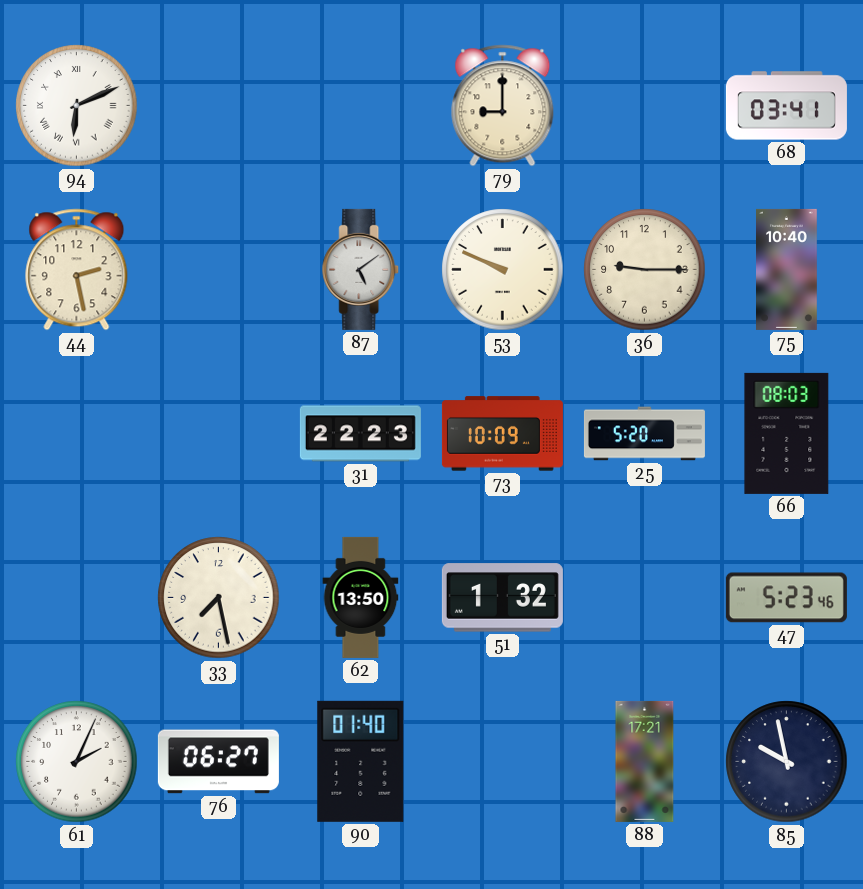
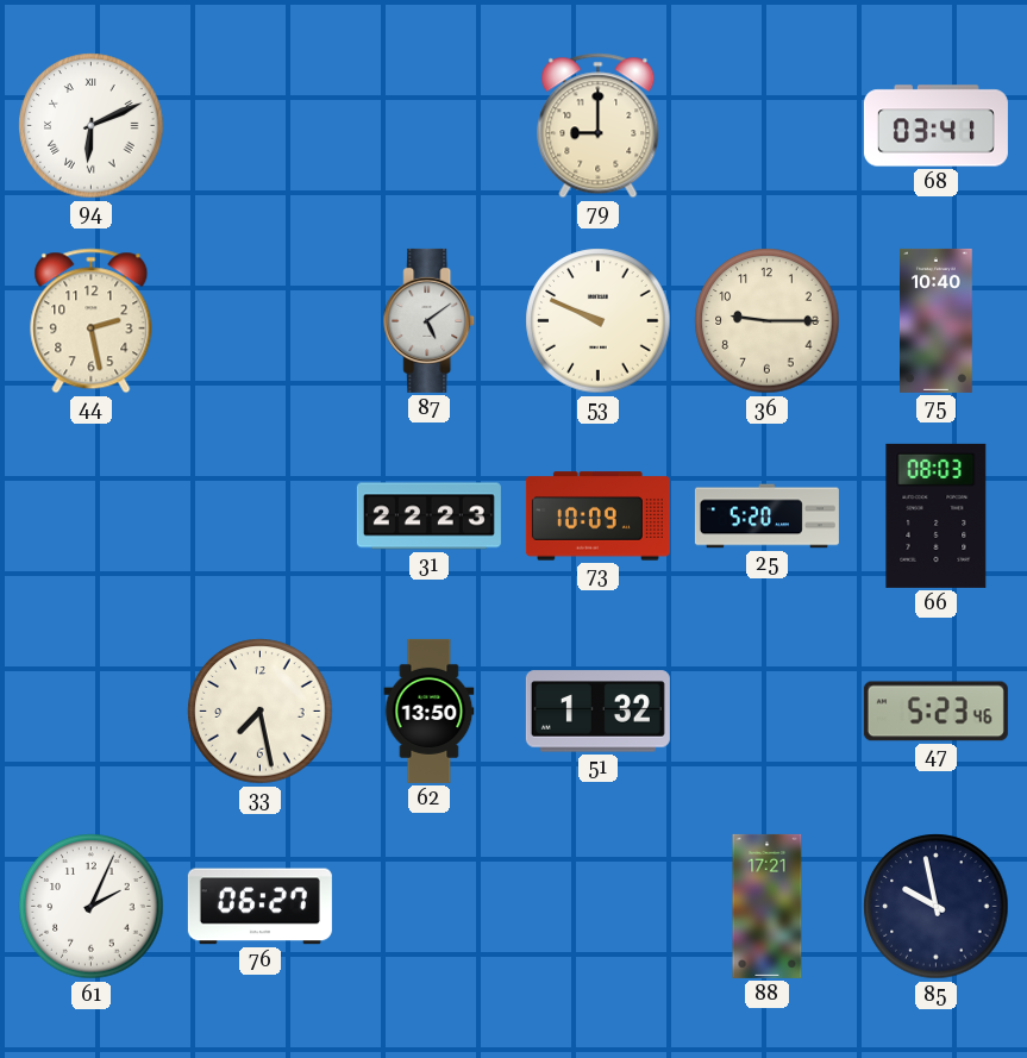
90: 01:40 -> none (361, 761)
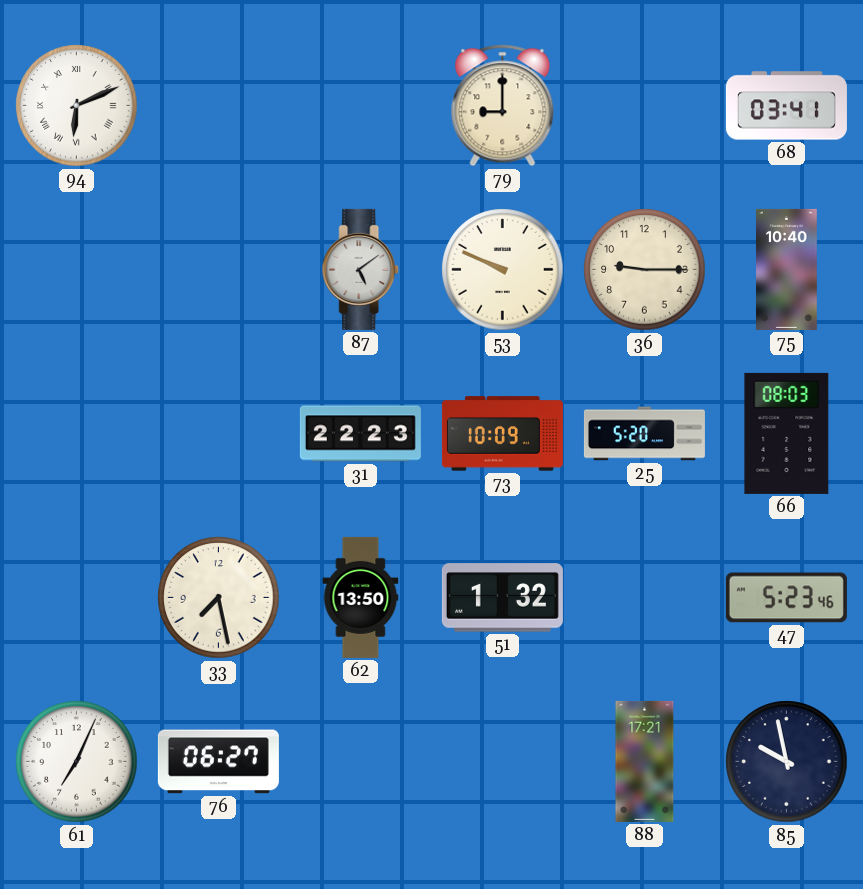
44: 2:28 -> none (92, 321)
61: 2:04 -> 7:04 (77, 762)
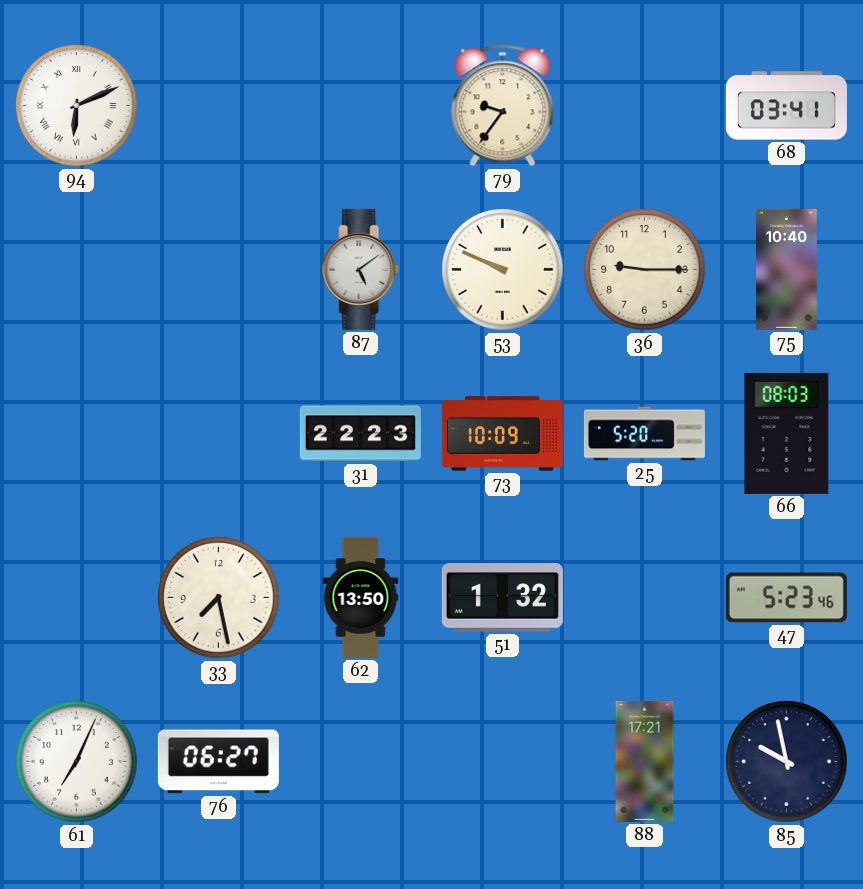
79: 9:00 -> 9:36 (503, 106)
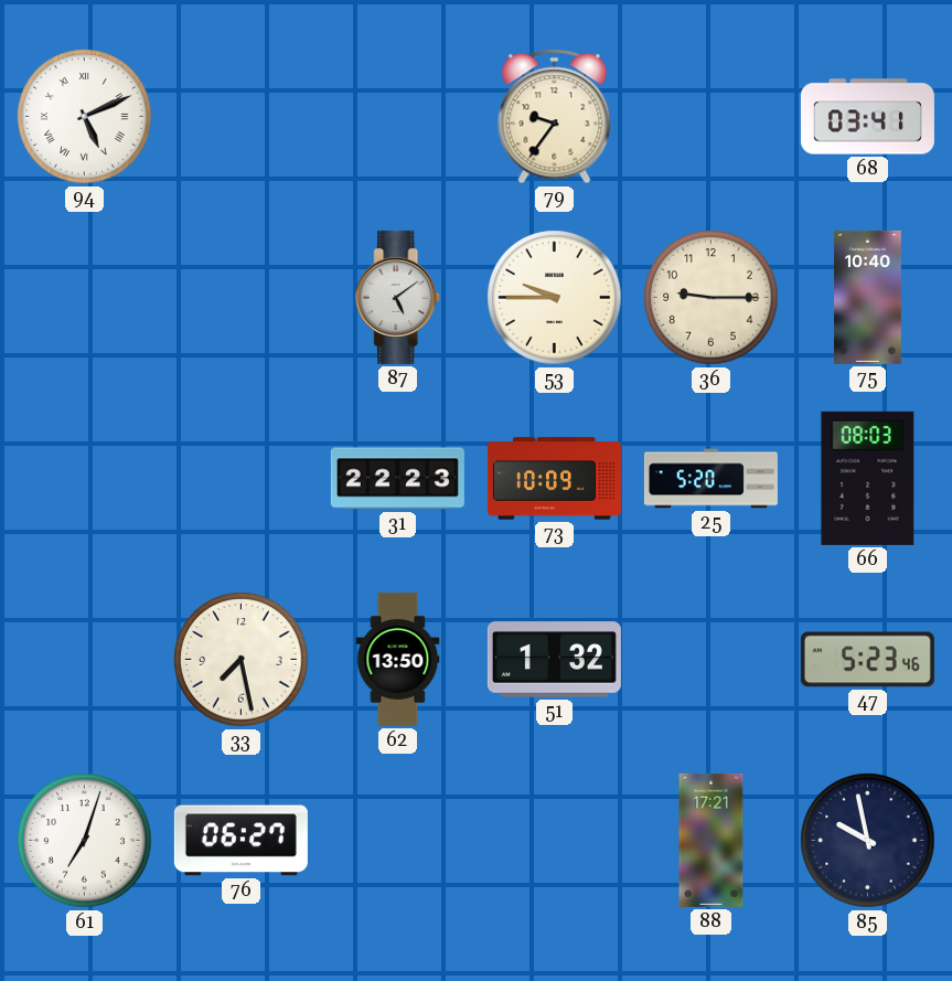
94: 6:11 -> 5:11 (85, 117)
53: 9:49 -> 9:45 (555, 298)
61: 7:04 -> 7:03 (85, 841)
